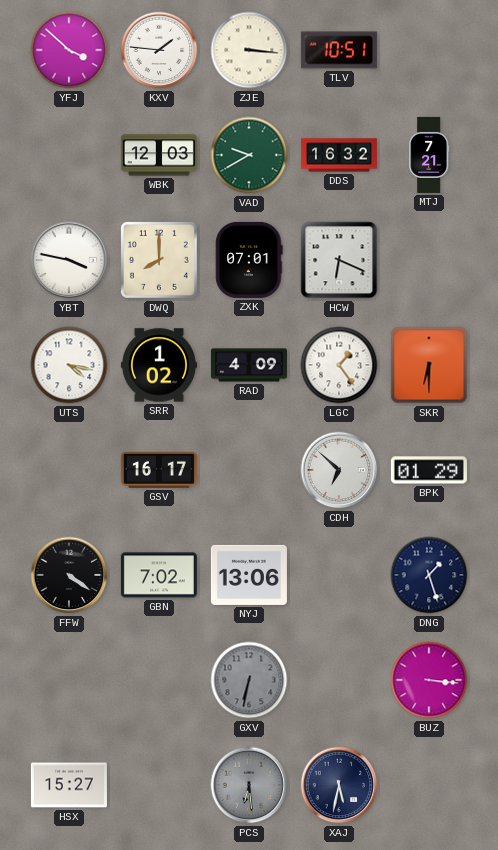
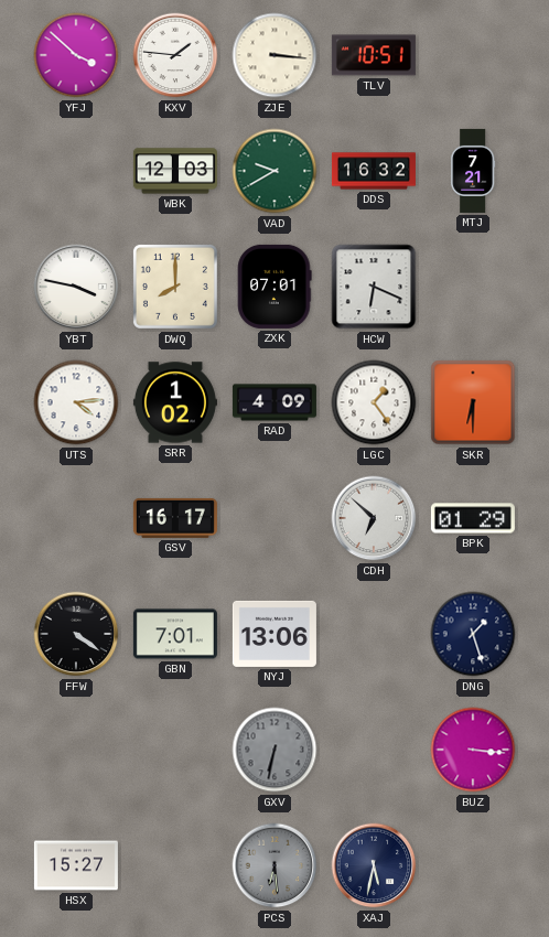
UTS: 4:17 -> 4:14 (76, 402)
GBN: 7:02 -> 7:01 (175, 634)
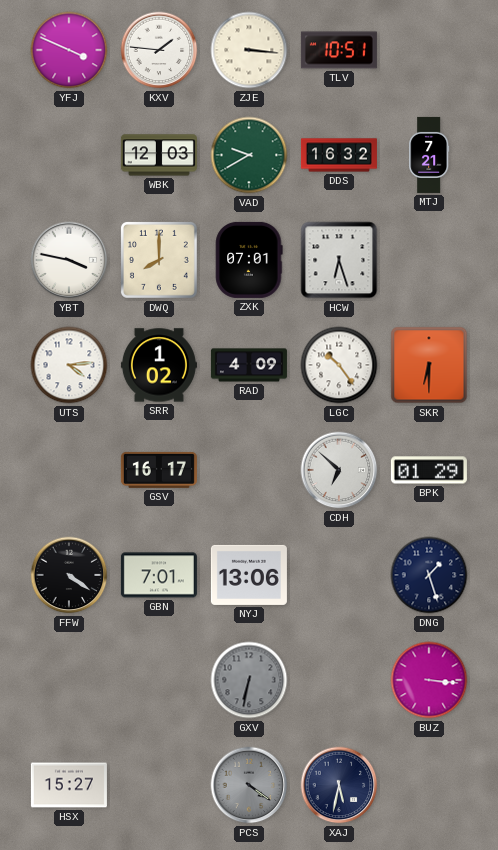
YFJ: 3:52 -> 3:49 (69, 50)
HCW: 6:19 -> 6:27 (339, 260)
LGC: 1:24 -> 10:24 (339, 365)
PCS: 6:29 -> 4:21 (249, 785)
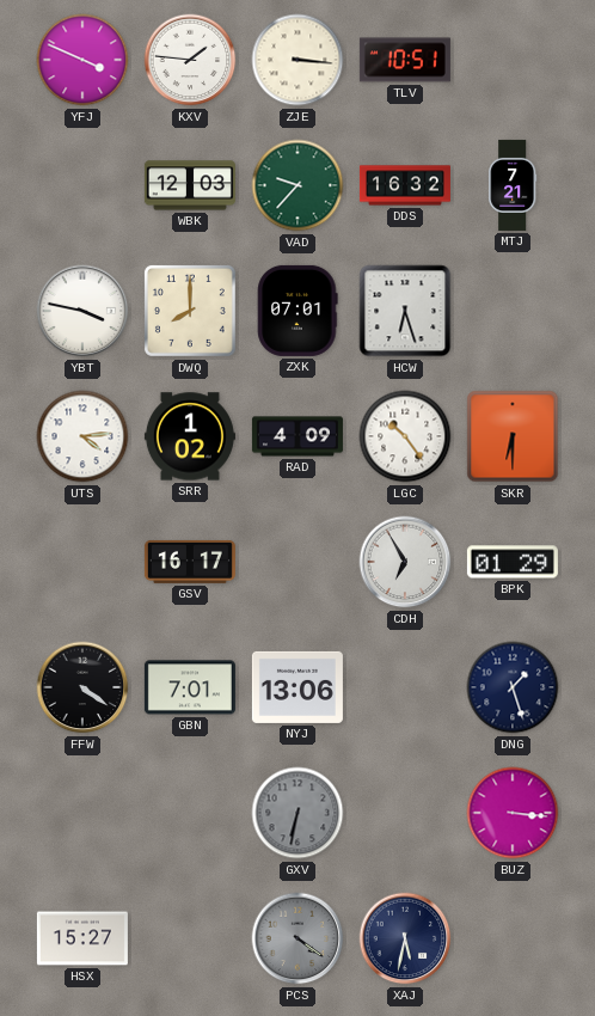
VAD: 9:40 -> 9:37 (297, 185)
CDH: 6:52 -> 6:55 (405, 562)
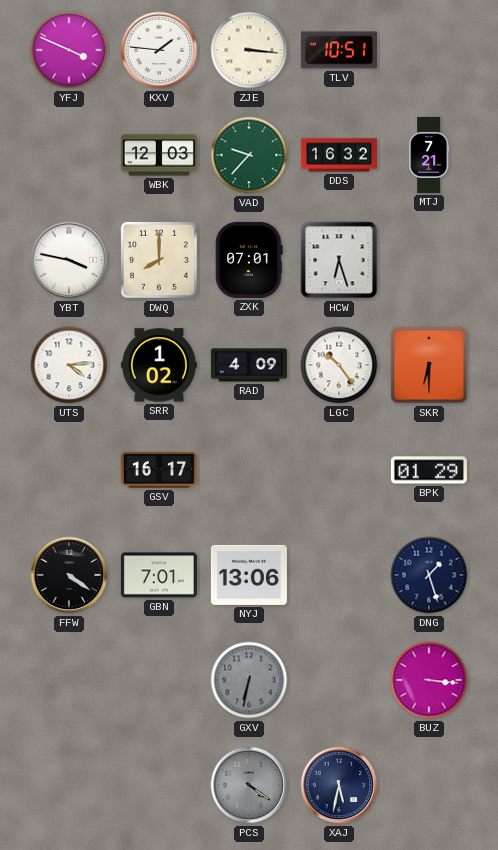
CDH: 6:55 -> none (405, 562)
HSX: 15:27 -> none (82, 938)
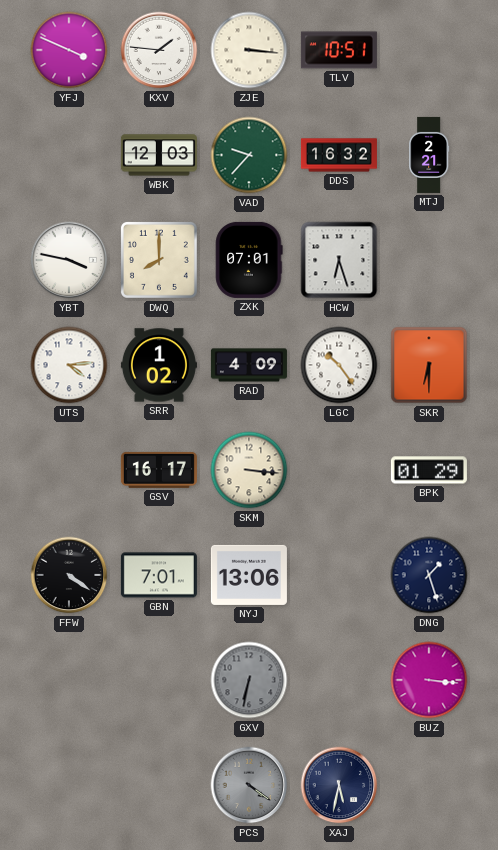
MTJ: 7:21 -> 2:21 (429, 155)
SKM: none -> 3:16 (249, 470)
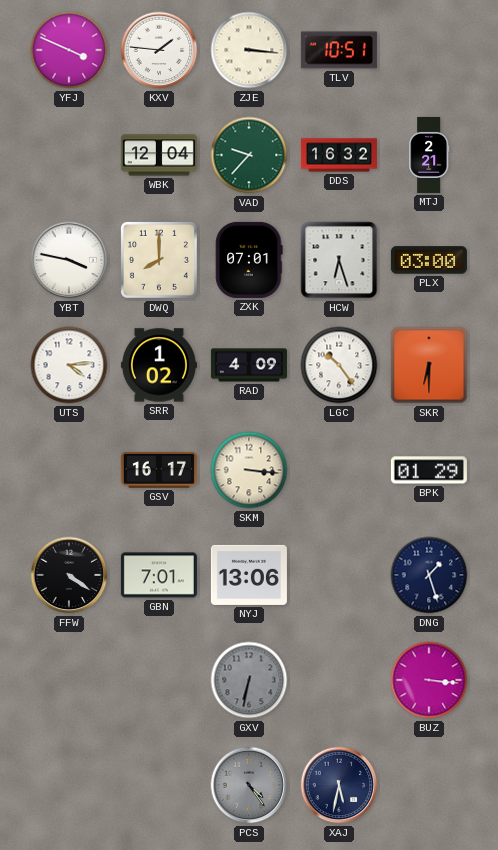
WBK: 12:03 -> 12:04 (159, 155)
PLX: none -> 03:00 (429, 260)
PCS: 4:21 -> 4:24 (249, 785)
